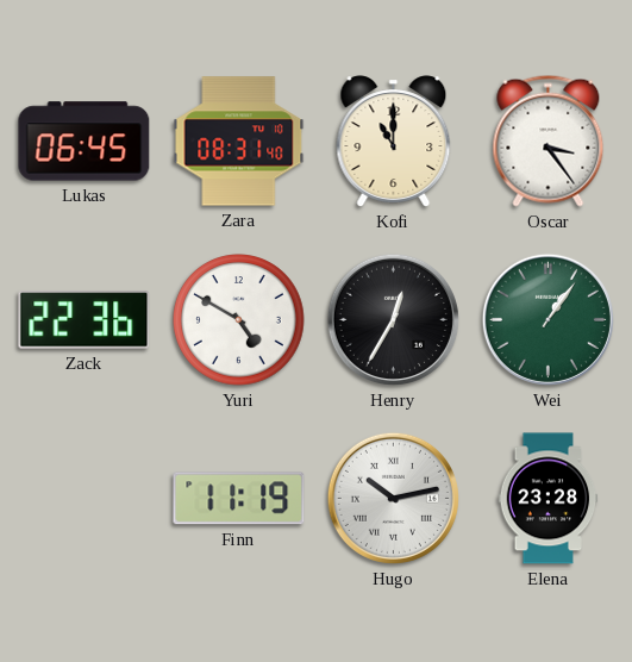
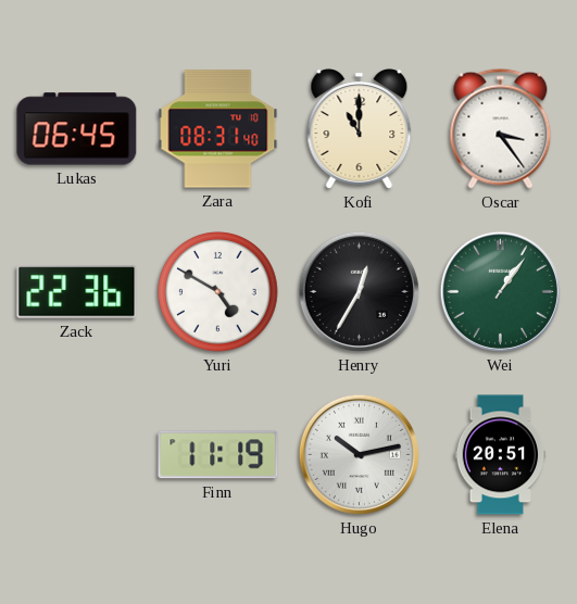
Elena: 23:28 -> 20:51 (501, 455)
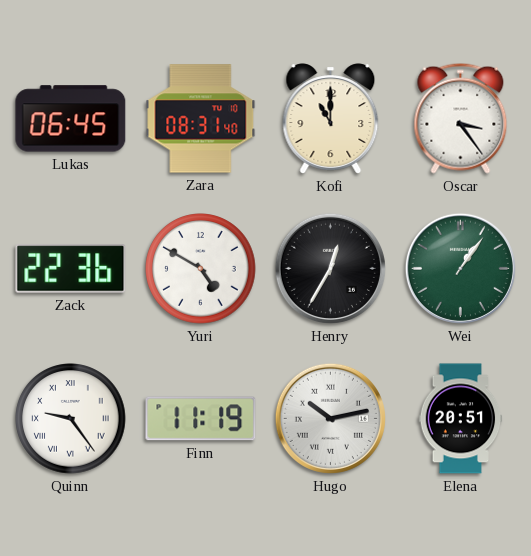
Quinn: none -> 9:24 (71, 419)
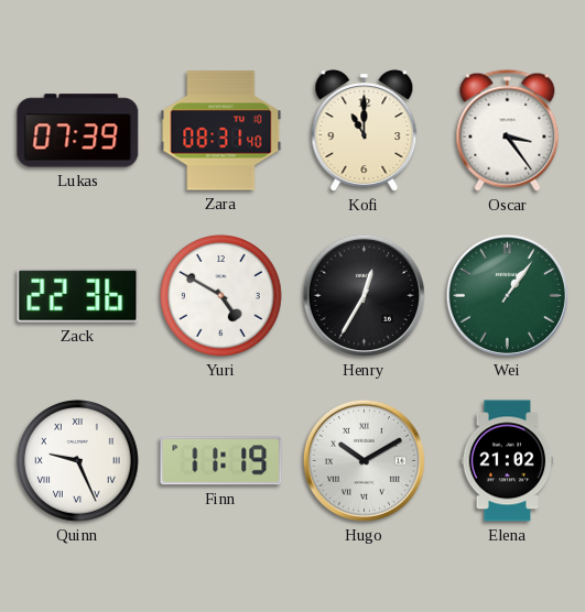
Lukas: 06:45 -> 07:39 (78, 131)
Quinn: 9:24 -> 9:26 (78, 461)
Hugo: 10:13 -> 10:10 (364, 460)
Elena: 20:51 -> 21:02 (508, 461)
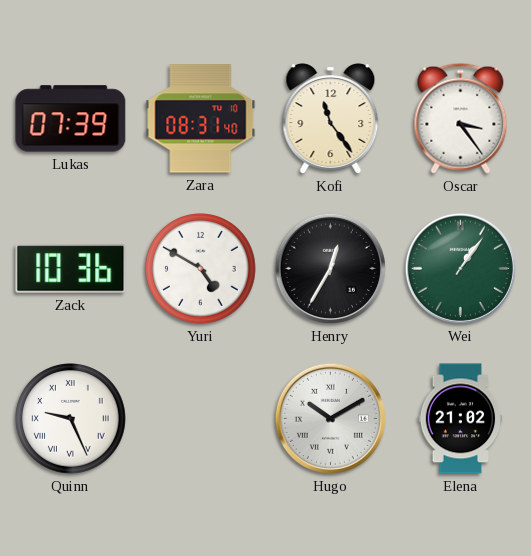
Kofi: 11:00 -> 11:24 (331, 119)
Zack: 22:36 -> 10:36 (71, 269)
Finn: 11:19 -> none (221, 461)
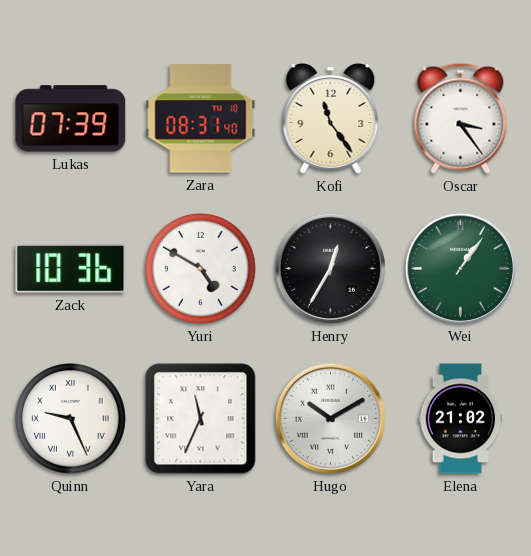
Yara: none -> 11:34 (201, 419)
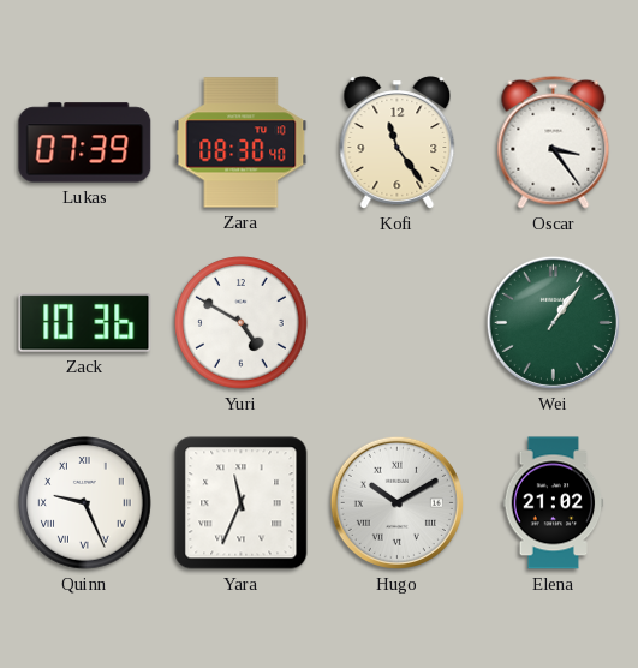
Zara: 08:31 -> 08:30 (242, 143)
Henry: 12:35 -> none (330, 268)
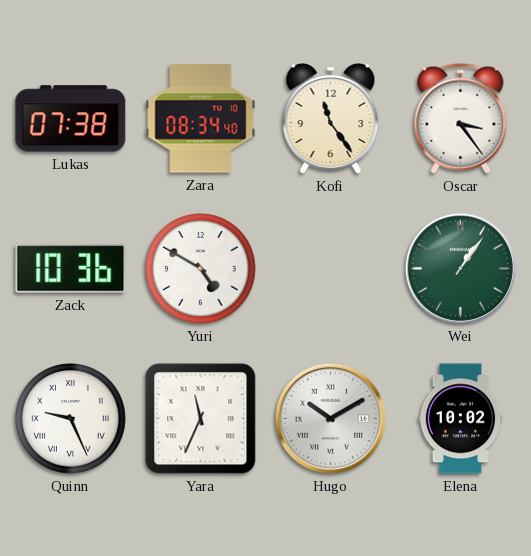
Lukas: 07:39 -> 07:38 (71, 119)
Zara: 08:30 -> 08:34 (201, 119)
Elena: 21:02 -> 10:02 (461, 419)
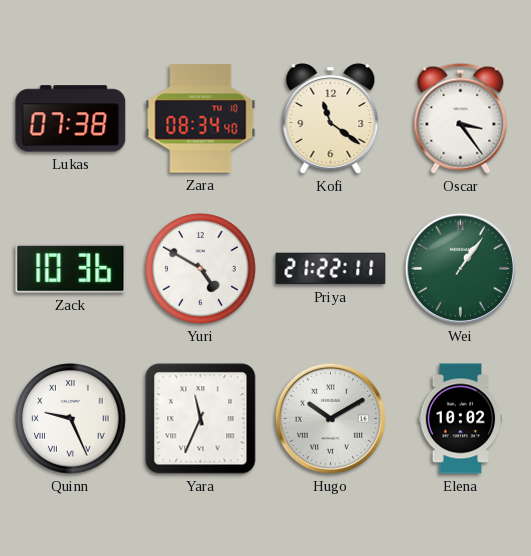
Kofi: 11:24 -> 11:21 (331, 119)
Priya: none -> 21:22 (331, 269)
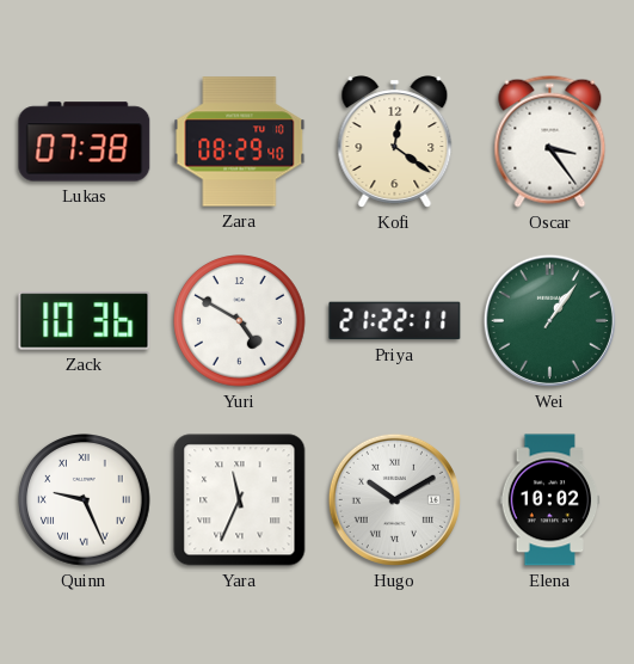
Zara: 08:34 -> 08:29 (240, 142)
Kofi: 11:21 -> 12:21 (395, 142)
